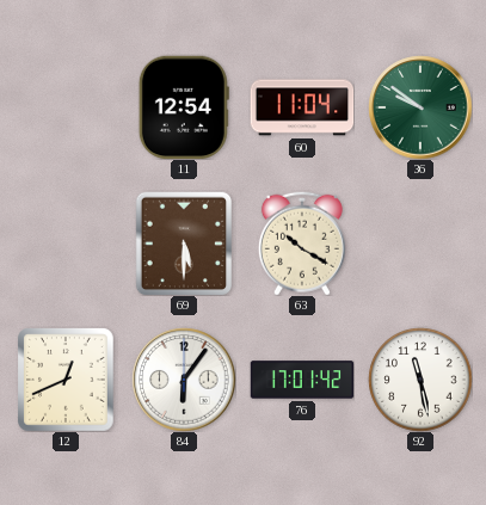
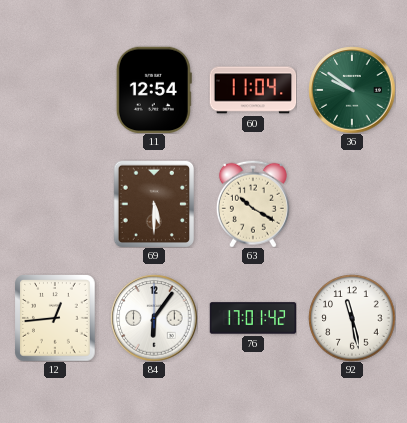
12: 12:41 -> 12:44 (56, 318)
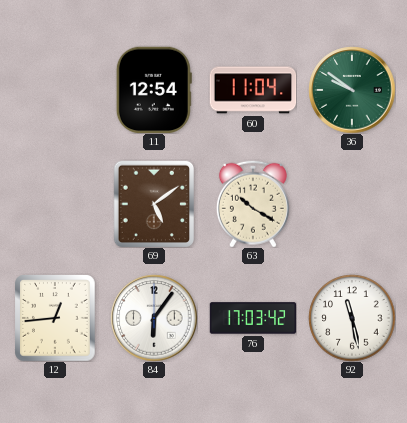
69: 5:30 -> 5:09 (153, 204)
76: 17:01 -> 17:03 (253, 318)
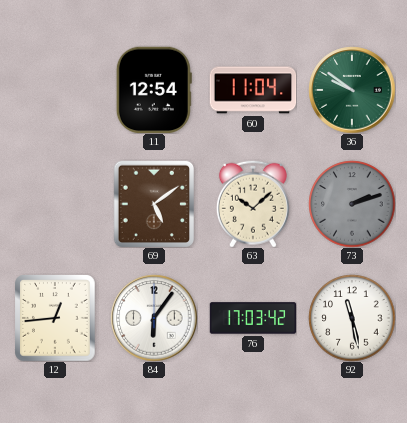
63: 10:20 -> 10:08 (253, 204)
73: none -> 2:12 (352, 204)
